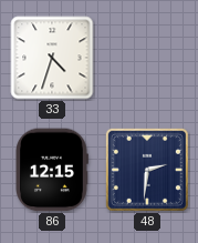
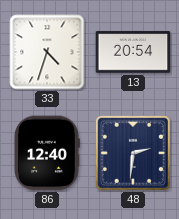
13: none -> 20:54 (133, 52)
86: 12:15 -> 12:40 (47, 153)
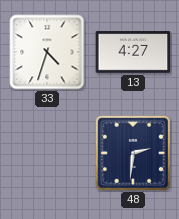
13: 20:54 -> 4:27 (133, 52)
86: 12:40 -> none (47, 153)
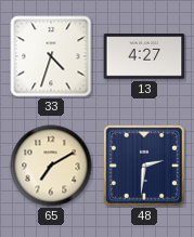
65: none -> 7:10 (51, 166)
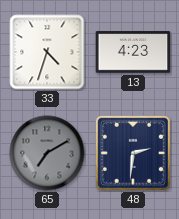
13: 4:27 -> 4:23 (133, 52)
65 dial: cream -> grey (47, 153)
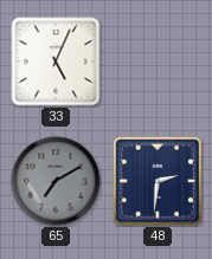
33: 4:33 -> 5:04 (56, 61)
13: 4:23 -> none (133, 52)
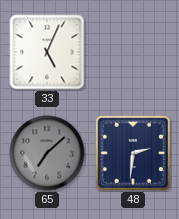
65: 7:10 -> 7:08 (47, 153)
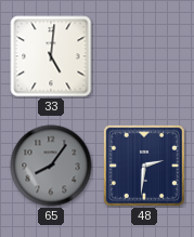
33: 5:04 -> 5:01 (51, 56)
65: 7:08 -> 8:06 (51, 166)
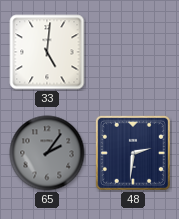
65: 8:06 -> 2:06 (47, 153)
